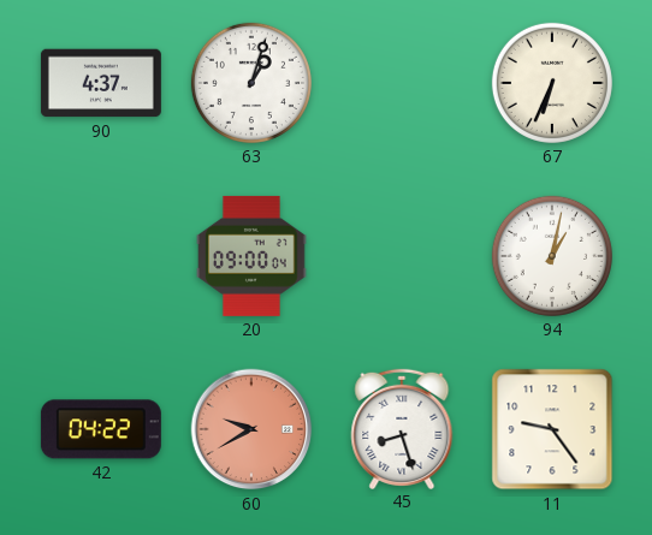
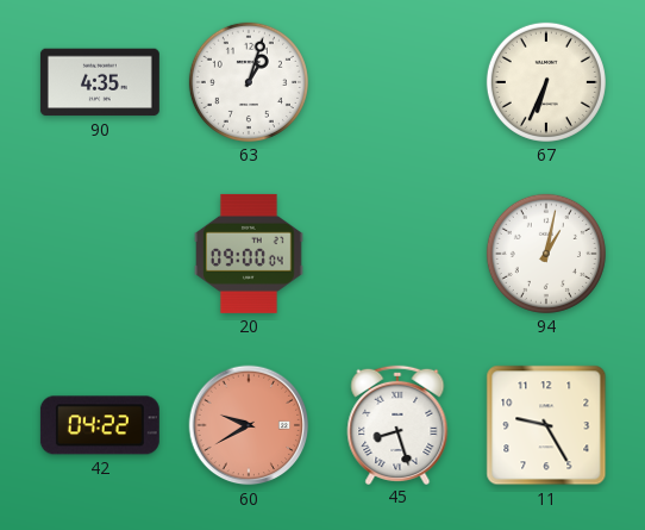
90: 4:37 -> 4:35 (100, 82)
11: 9:24 -> 9:25 (546, 425)
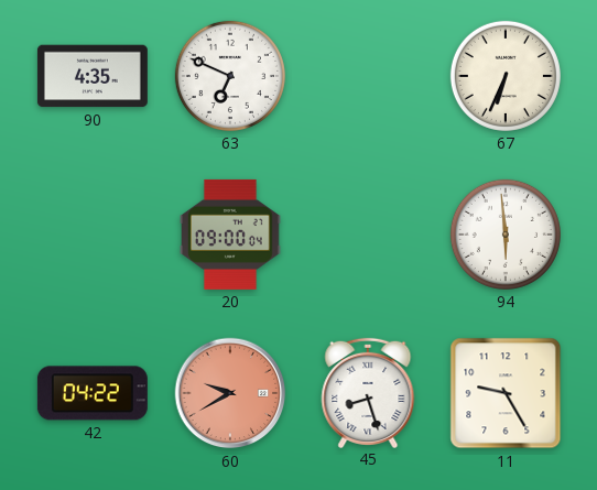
63: 1:03 -> 6:49 (230, 76)
94: 1:02 -> 5:59 (506, 235)
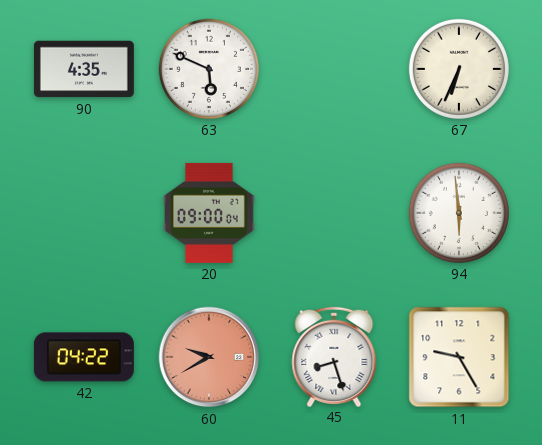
63: 6:49 -> 5:49 (209, 69)
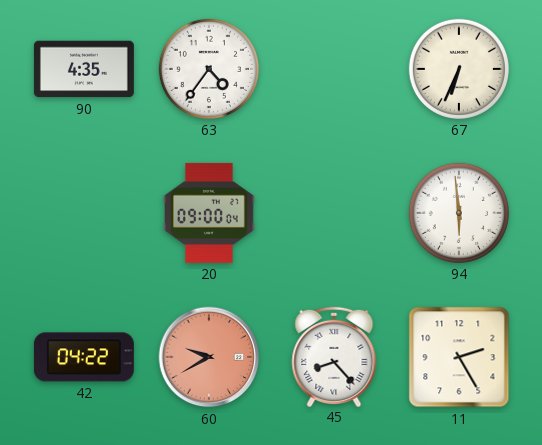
63: 5:49 -> 4:36 (209, 69)
45: 8:27 -> 8:23 (334, 356)
11: 9:25 -> 2:25 (459, 357)
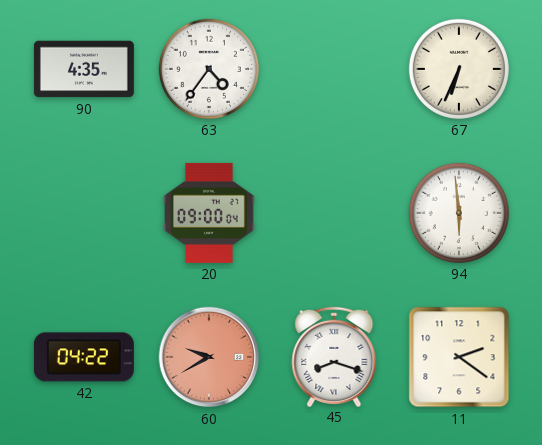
45: 8:23 -> 8:18 (334, 356)
11: 2:25 -> 2:21 (459, 357)
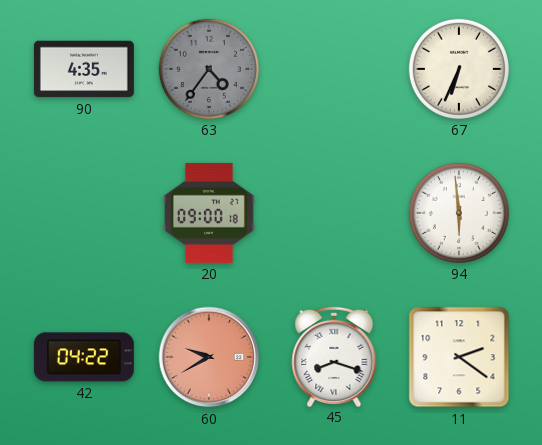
63 dial: white -> grey (209, 69)
20: 09:00:04 -> 09:00:18 (210, 213)
